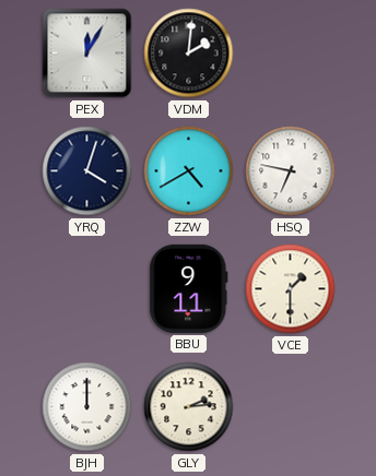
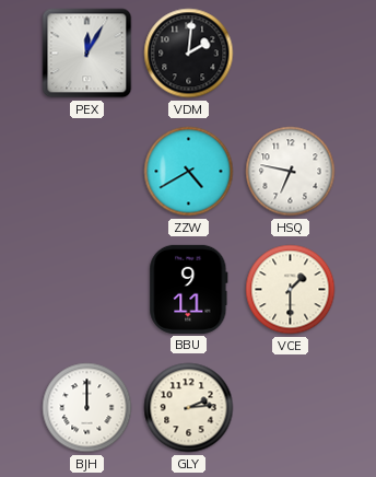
YRQ: 4:03 -> none (87, 171)
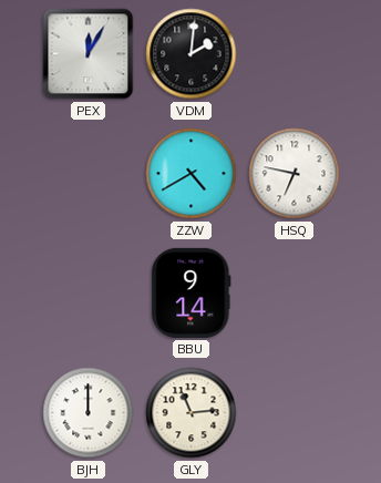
BBU: 9:11 -> 9:14 (192, 292)
VCE: 1:30 -> none (291, 290)
GLY: 2:14 -> 11:14 (192, 413)
